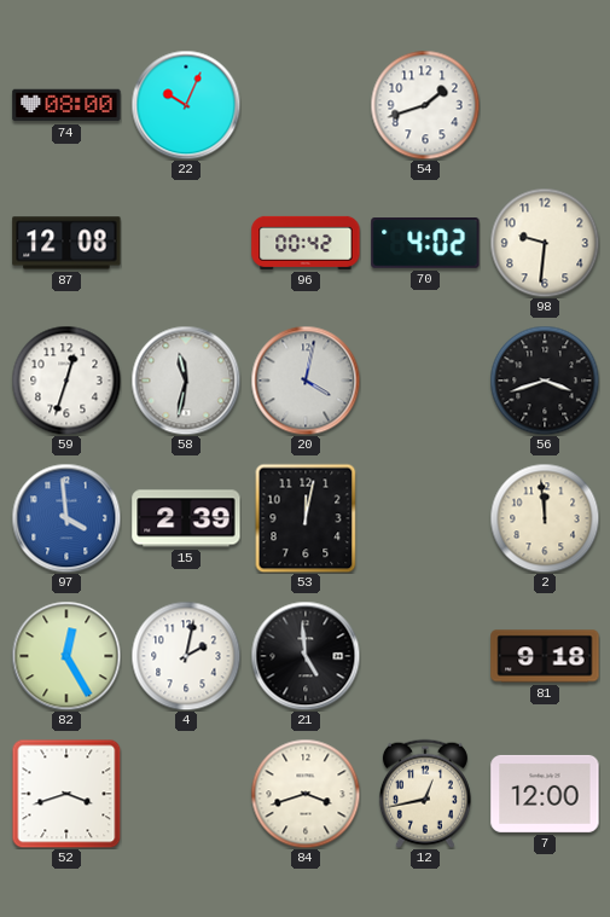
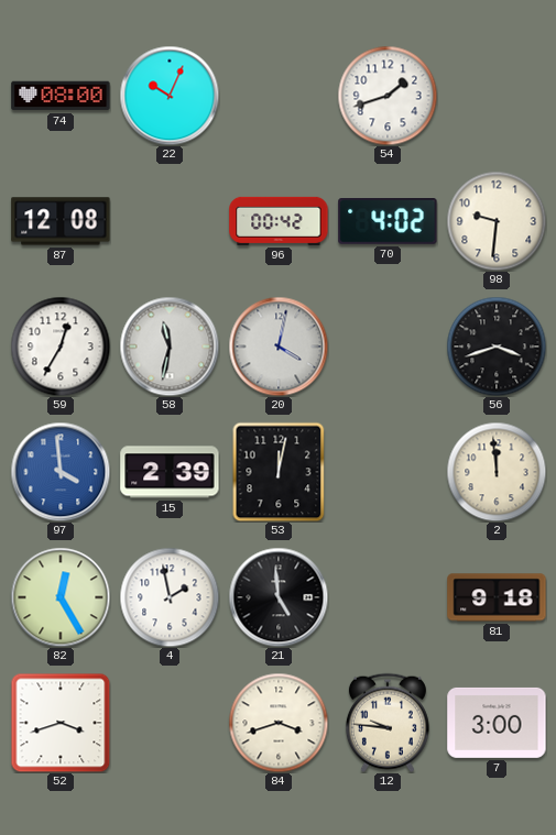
59: 12:33 -> 12:35 (61, 347)
4: 2:02 -> 1:58 (170, 597)
12: 12:43 -> 9:46 (388, 723)
7: 12:00 -> 3:00 (497, 723)
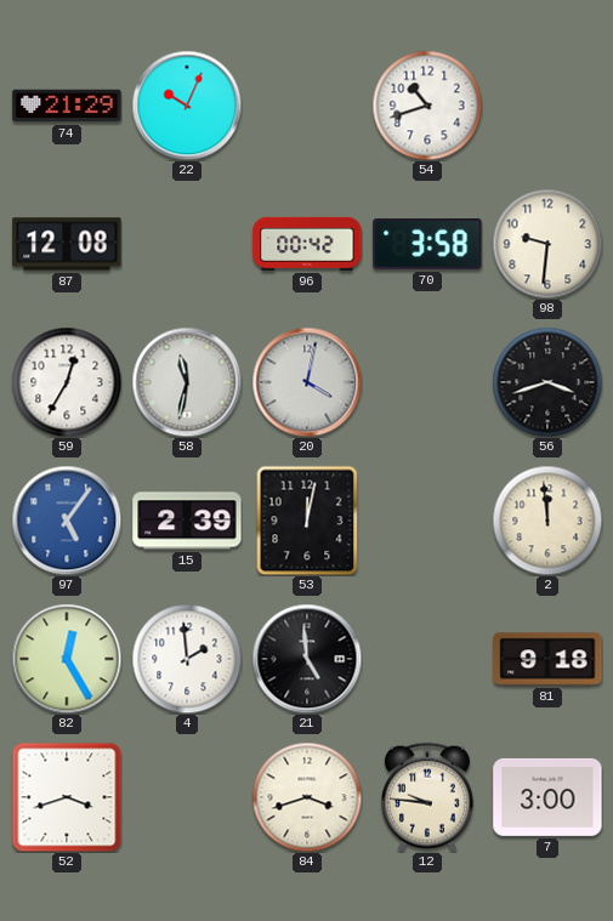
74: 08:00 -> 21:29 (67, 106)
54: 1:42 -> 10:42 (427, 106)
70: 4:02 -> 3:58 (427, 245)
97: 3:59 -> 5:06 (67, 521)
4: 1:58 -> 1:59 (187, 659)
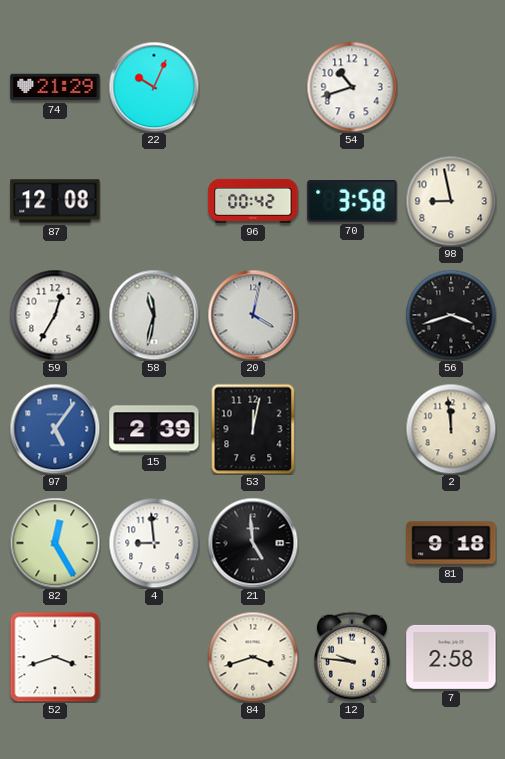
98: 9:31 -> 8:58 (451, 201)
4: 1:59 -> 8:59 (154, 543)
7: 3:00 -> 2:58 (451, 657)
